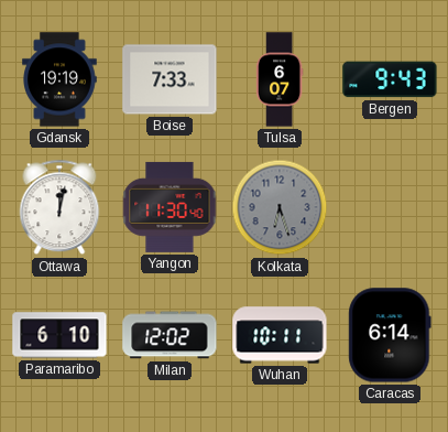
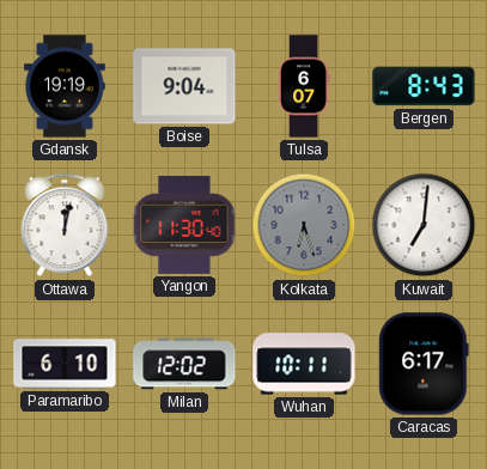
Boise: 7:33 -> 9:04 (184, 86)
Bergen: 9:43 -> 8:43 (424, 86)
Kuwait: none -> 7:01 (424, 225)
Caracas: 6:14 -> 6:17 (424, 364)
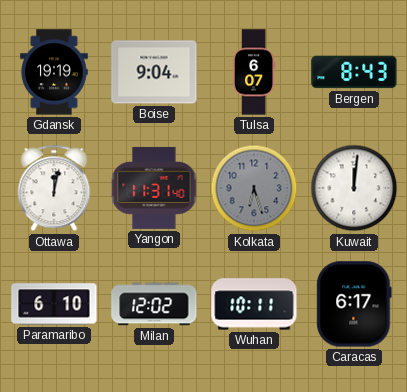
Yangon: 11:30 -> 11:31 (154, 188)
Kuwait: 7:01 -> 12:01 (354, 188)
